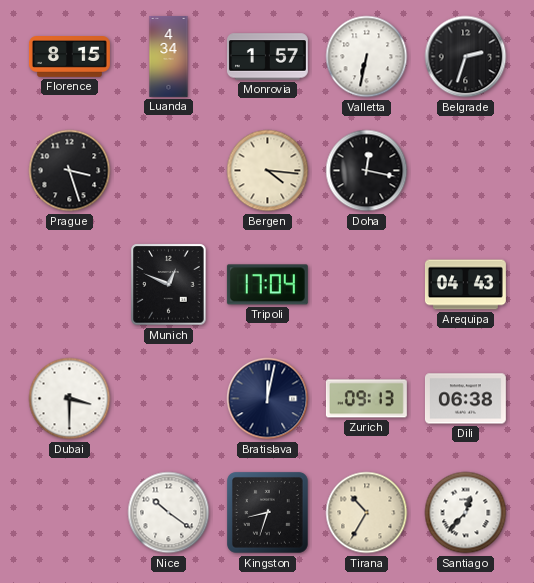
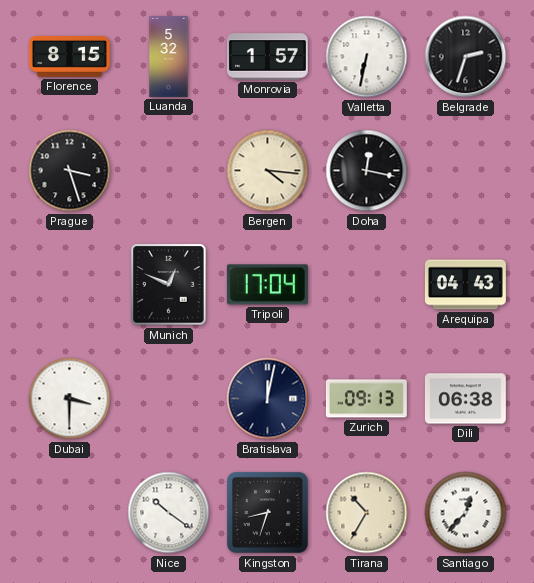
Luanda: 4:34 -> 5:32 (169, 57)
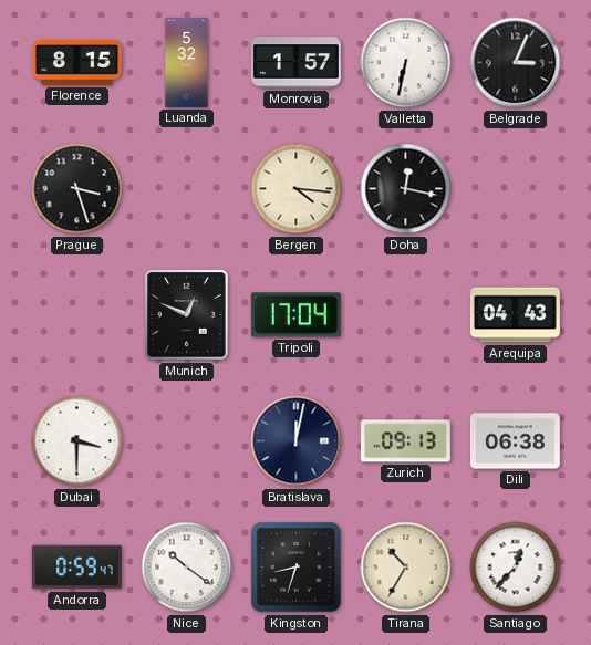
Belgrade: 2:33 -> 3:04 (516, 63)
Andorra: none -> 0:59 (76, 568)
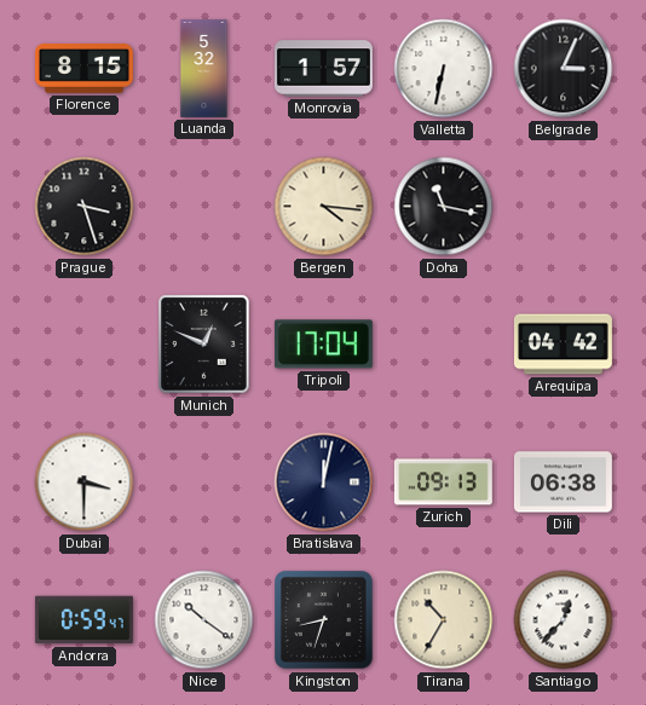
Doha: 12:17 -> 11:17 (444, 207)
Arequipa: 04:43 -> 04:42 (563, 345)
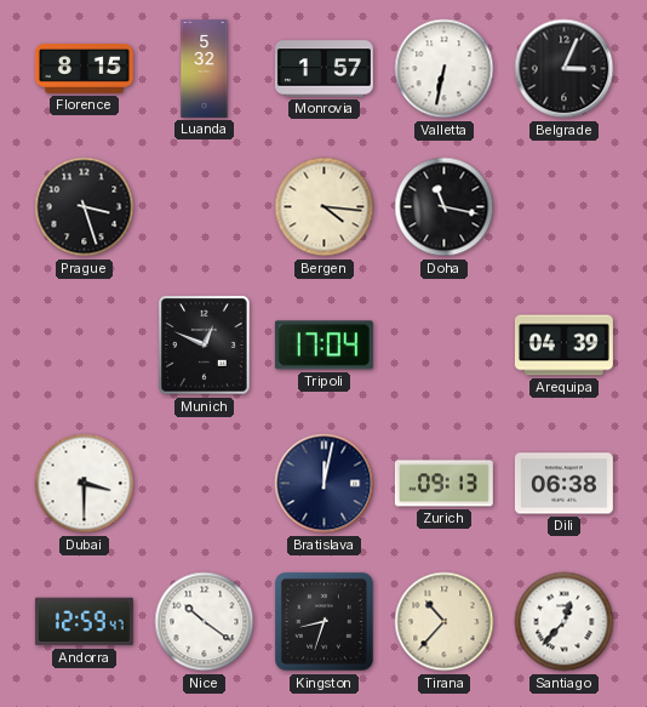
Arequipa: 04:42 -> 04:39 (563, 346)
Andorra: 0:59 -> 12:59 (84, 622)
Tirana: 10:35 -> 10:37 (445, 622)
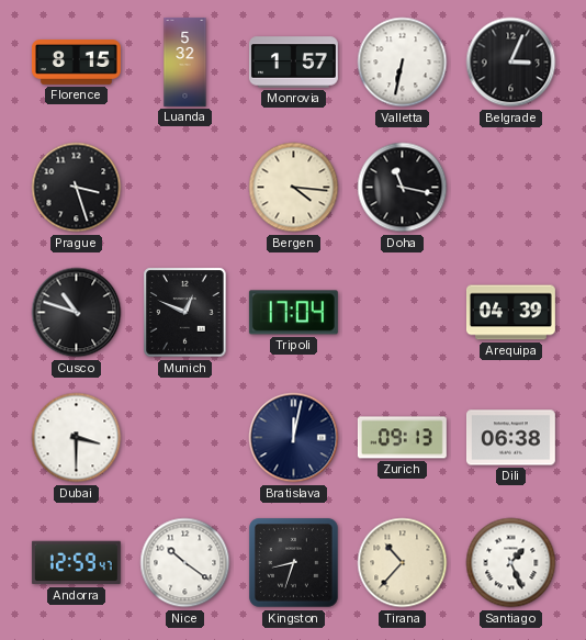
Cusco: none -> 10:48 (77, 313)
Santiago: 12:37 -> 1:26 (511, 563)
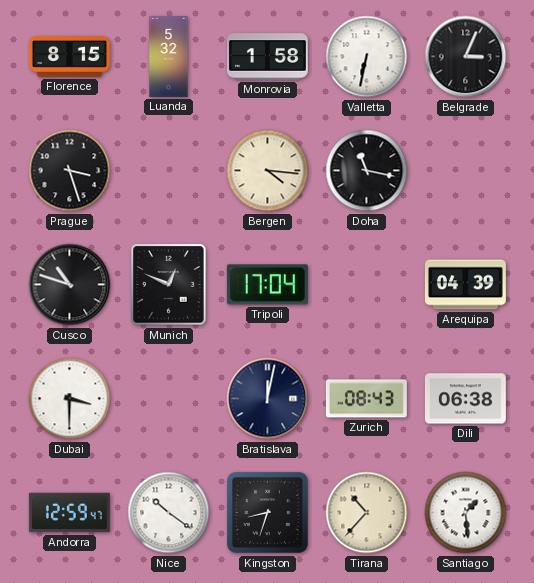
Monrovia: 1:57 -> 1:58 (267, 57)
Zurich: 09:13 -> 08:43 (366, 399)
Santiago: 1:26 -> 1:29 (466, 513)
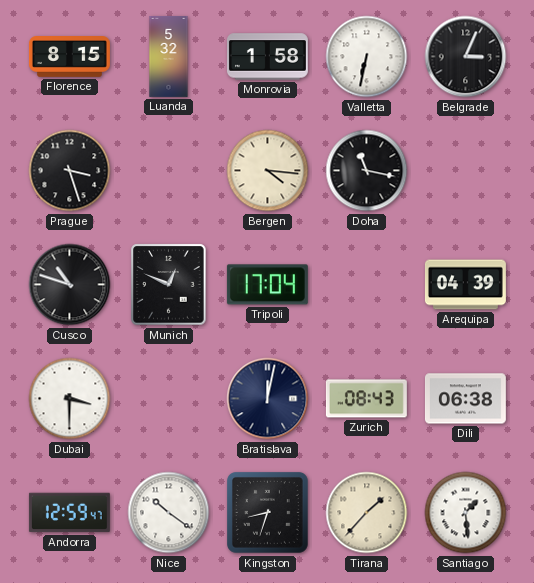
Tirana: 10:37 -> 1:37 (367, 513)
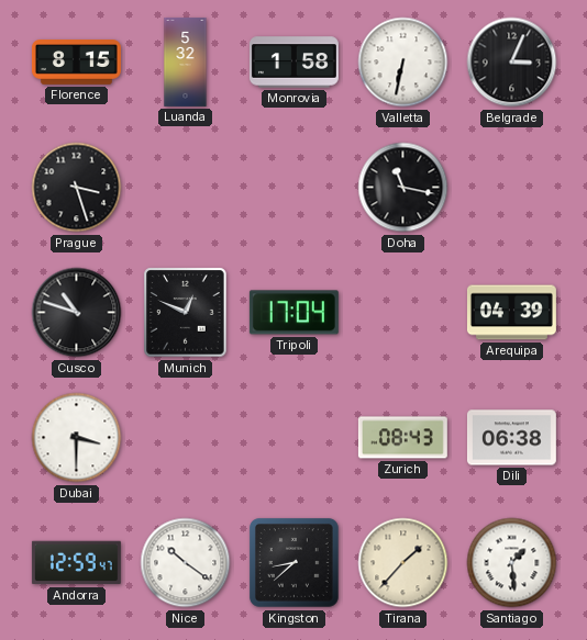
Bergen: 4:16 -> none (268, 171)
Bratislava: 12:02 -> none (268, 399)
Kingston: 8:33 -> 8:38 (295, 563)
